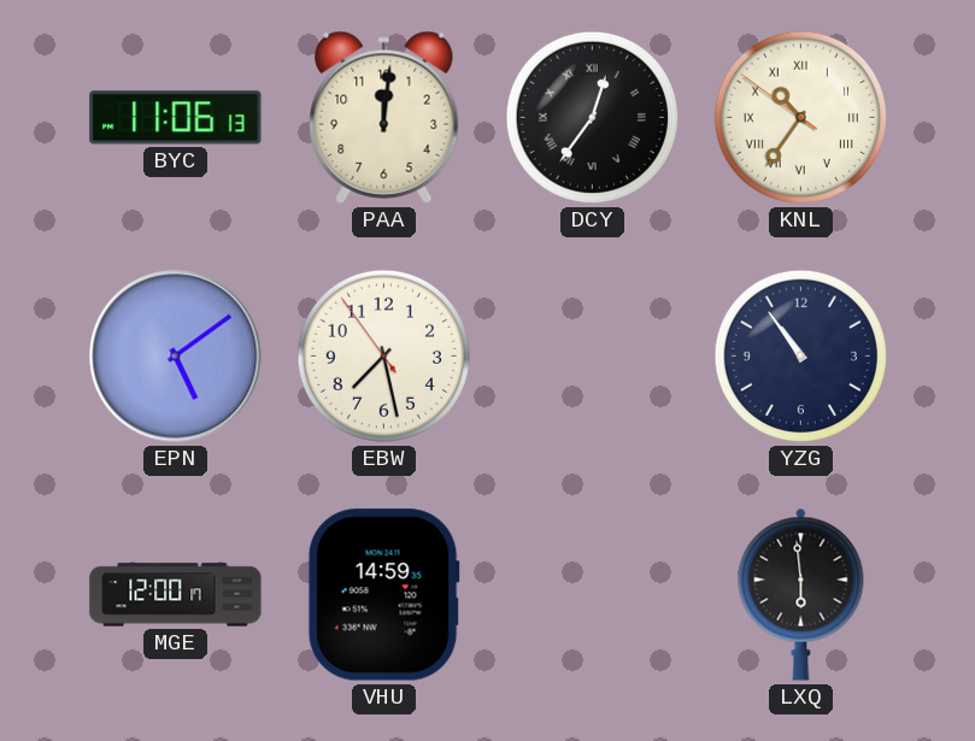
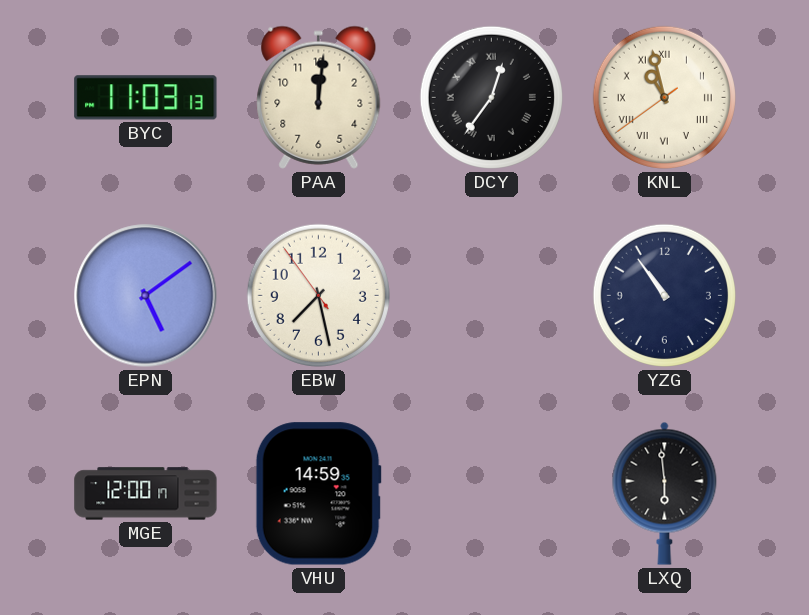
BYC: 11:06 -> 11:03 (146, 98)
KNL: 10:35 -> 10:57 (664, 97)
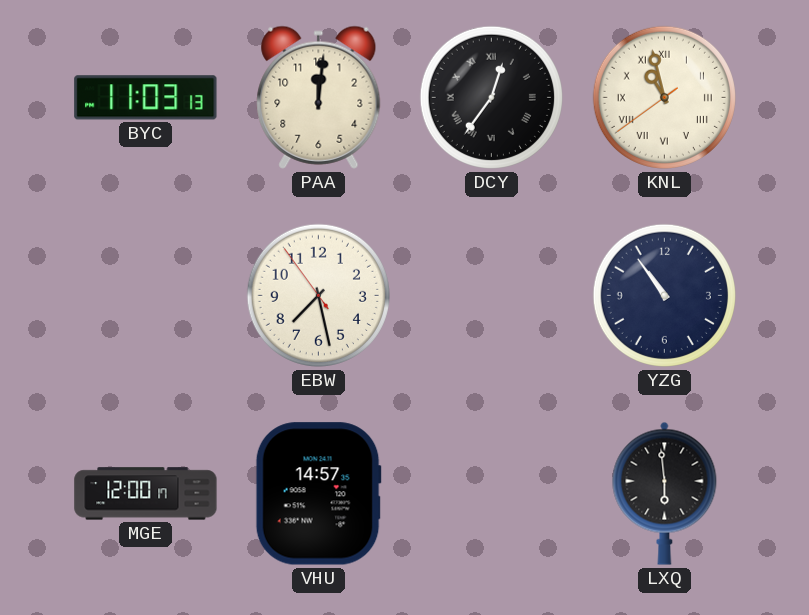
EPN: 5:09 -> none (146, 296)
VHU: 14:59 -> 14:57 (318, 494)
